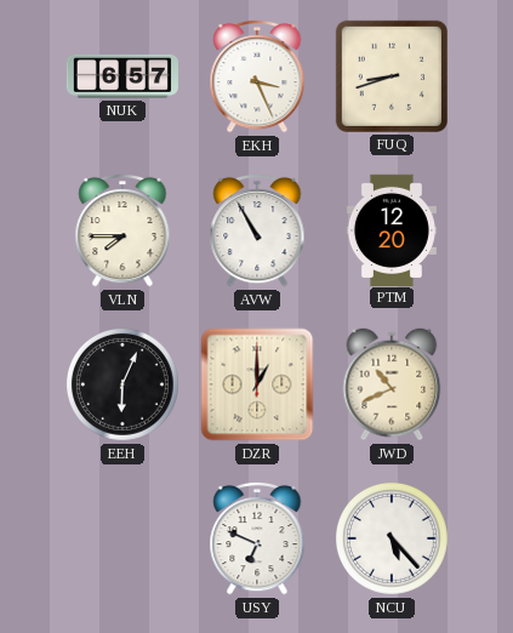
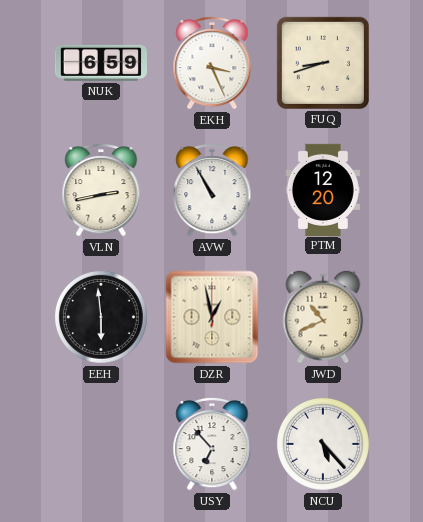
NUK: 6:57 -> 6:59 (101, 63)
VLN: 7:45 -> 2:43 (101, 190)
EEH: 6:04 -> 5:59 (101, 317)
DZR: 1:00 -> 12:58 (212, 317)
USY: 6:49 -> 6:53 (212, 444)
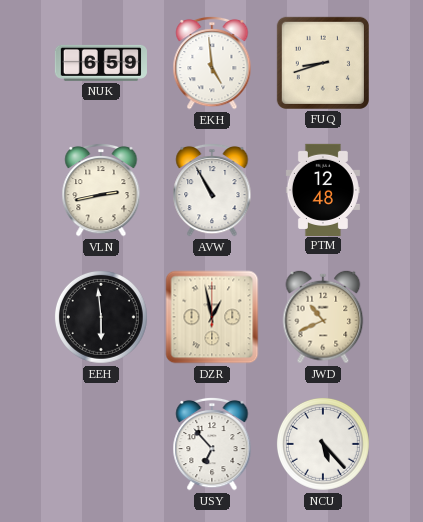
EKH: 3:26 -> 4:59 (212, 63)
PTM: 12:20 -> 12:48 (323, 189)
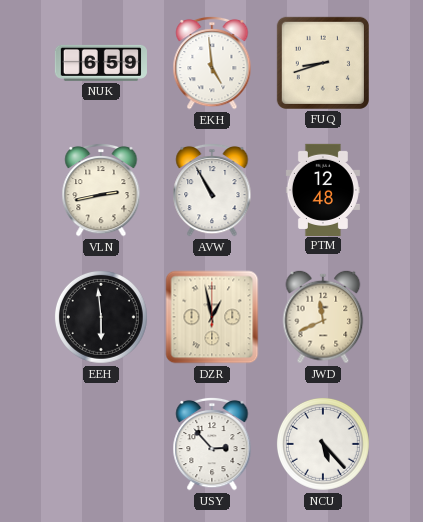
JWD: 10:41 -> 11:41 (323, 317)
USY: 6:53 -> 2:53 (212, 444)
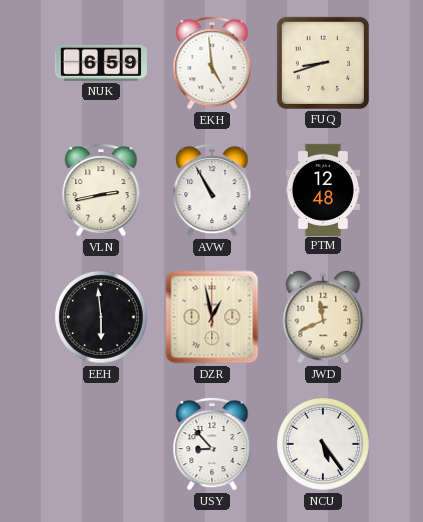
USY: 2:53 -> 8:53 (212, 444)
NCU: 5:23 -> 5:24 (323, 444)
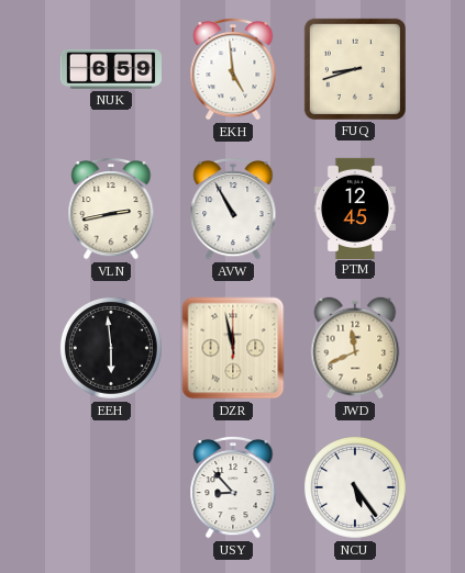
PTM: 12:48 -> 12:45 (355, 207)
DZR: 12:58 -> 11:58 (233, 348)
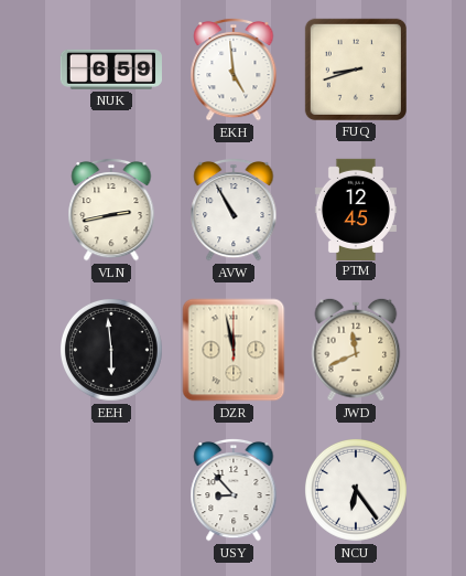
NCU: 5:24 -> 6:24 (356, 490)
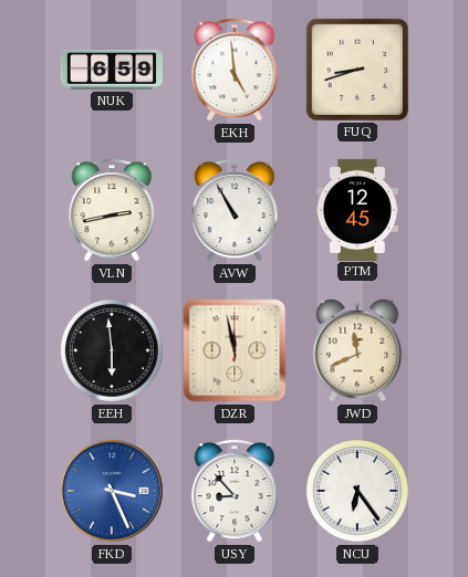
FKD: none -> 3:26 (112, 491)
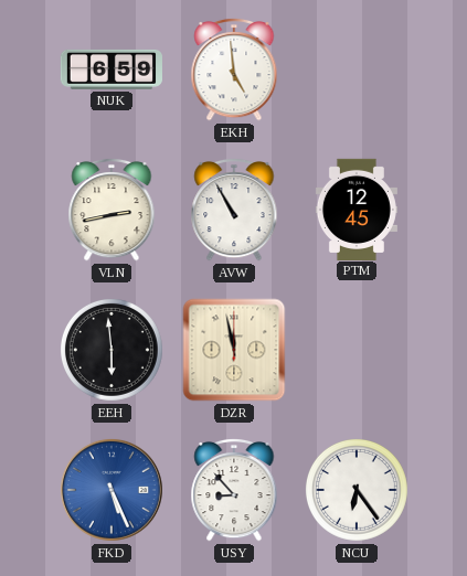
FUQ: 8:42 -> none (357, 70)
JWD: 11:41 -> none (357, 350)
FKD: 3:26 -> 5:26 (112, 490)
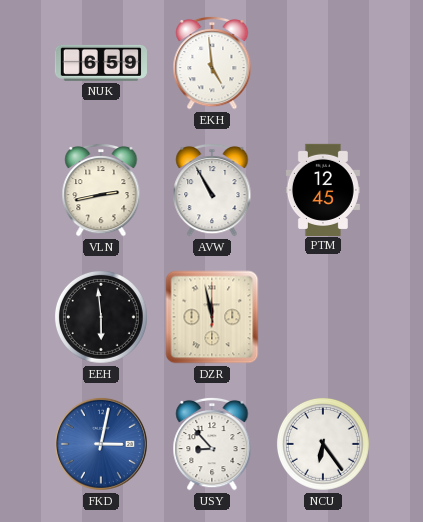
FKD: 5:26 -> 3:02 (101, 444)
